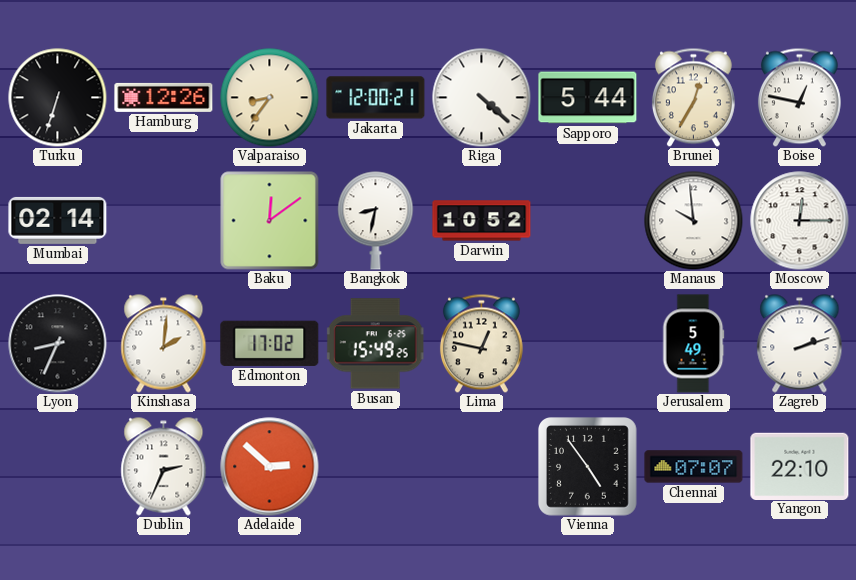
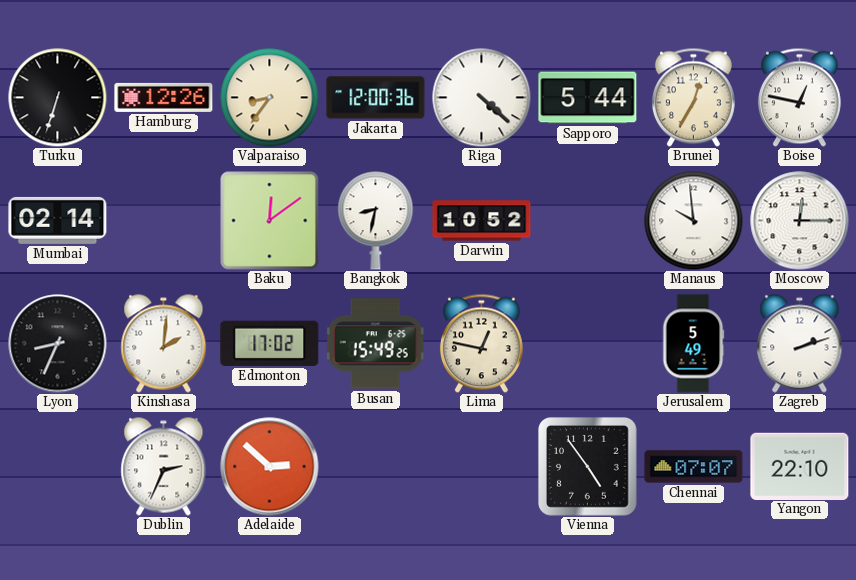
Jakarta: 12:00:21 -> 12:00:36 (376, 98)
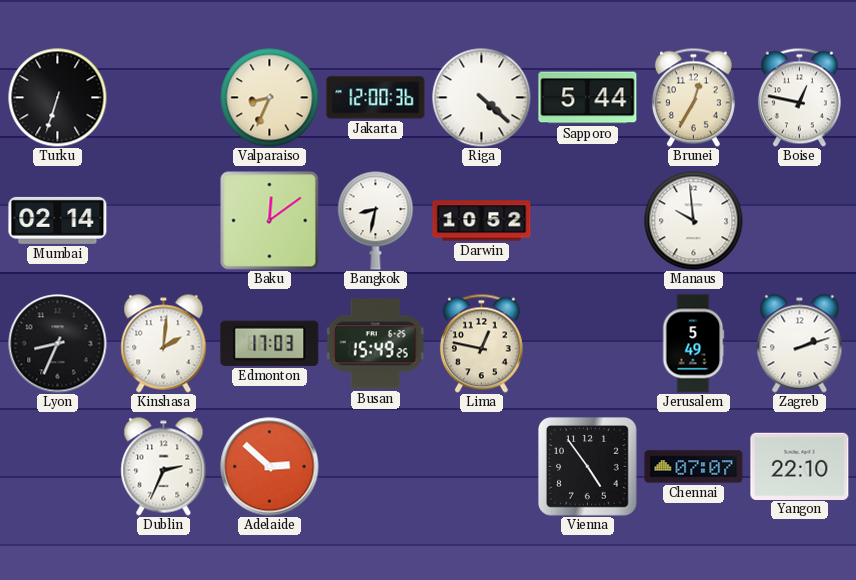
Hamburg: 12:26 -> none (164, 97)
Valparaiso: 8:36 -> 8:34 (270, 98)
Moscow: 12:15 -> none (800, 221)
Edmonton: 17:02 -> 17:03 (270, 343)
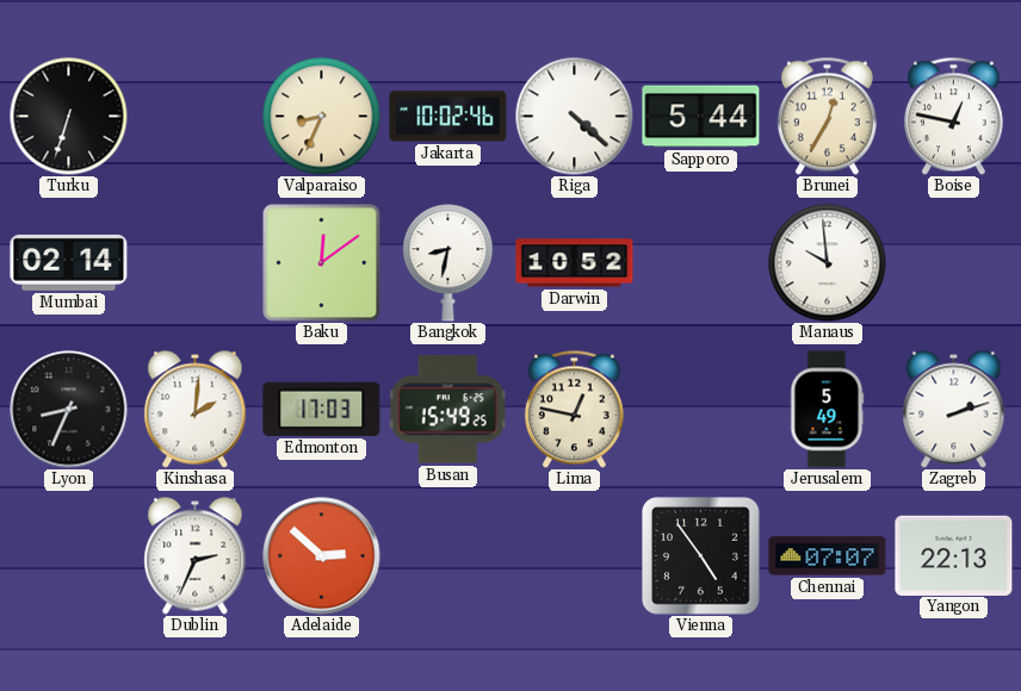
Jakarta: 12:00 -> 10:02 (448, 117)
Yangon: 22:10 -> 22:13 (954, 555)
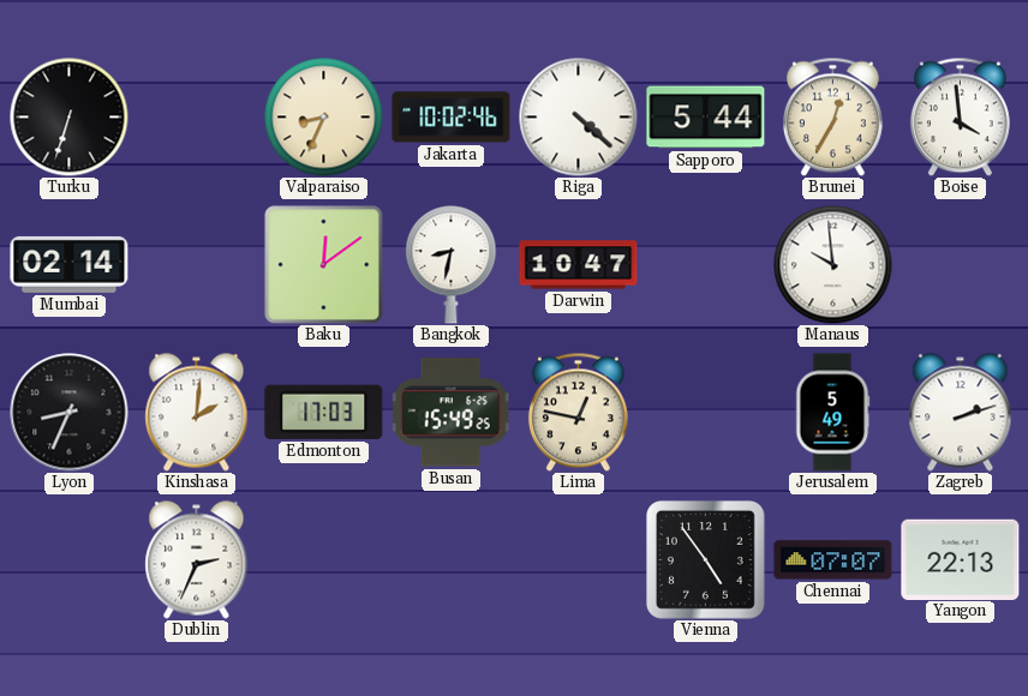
Boise: 12:47 -> 3:59 (960, 116)
Darwin: 10:52 -> 10:47 (579, 265)
Adelaide: 2:52 -> none (322, 556)
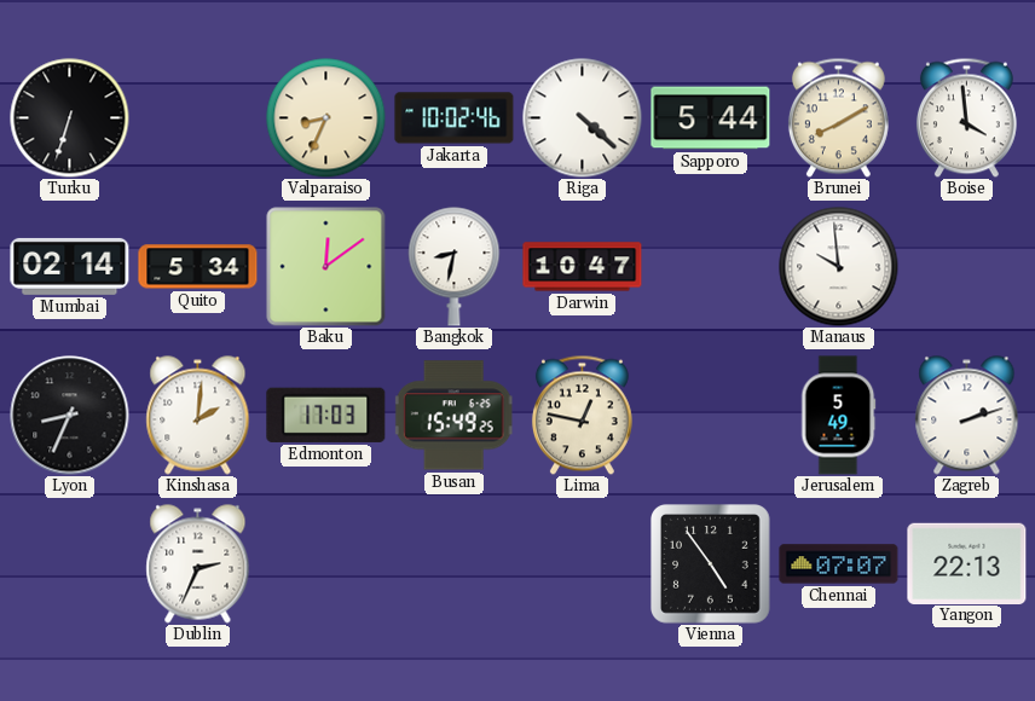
Brunei: 12:35 -> 8:10 (838, 117)
Quito: none -> 5:34 (198, 267)
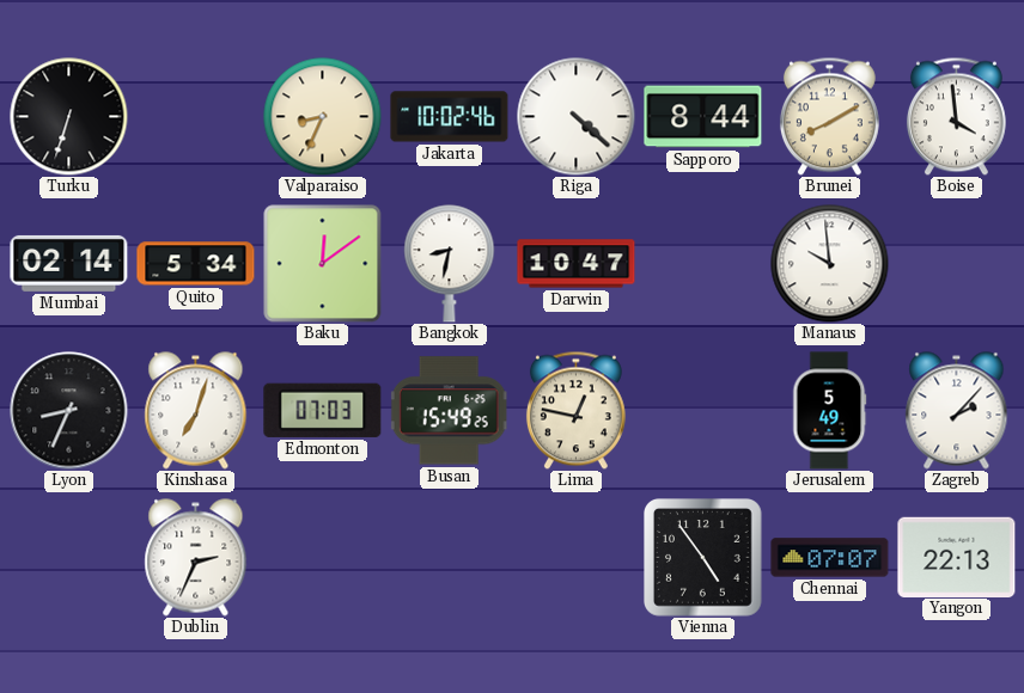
Sapporo: 5:44 -> 8:44 (703, 117)
Kinshasa: 2:01 -> 7:03 (196, 411)
Edmonton: 17:03 -> 07:03 (323, 410)
Zagreb: 2:12 -> 2:07 (957, 411)
